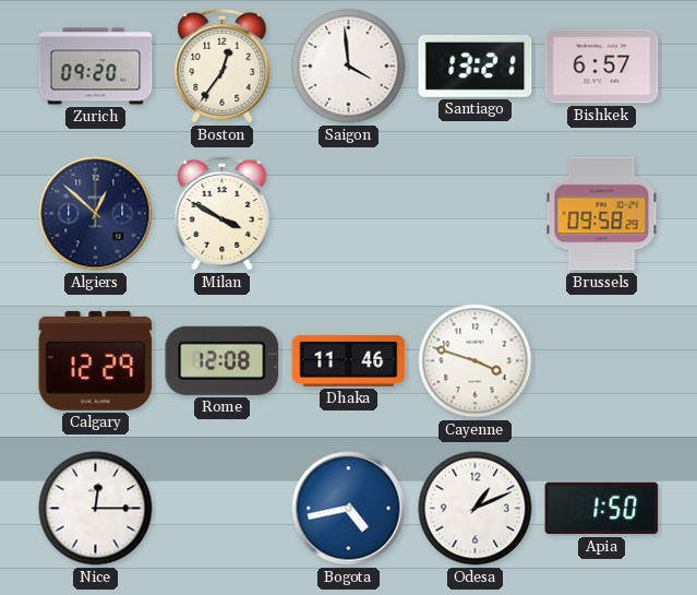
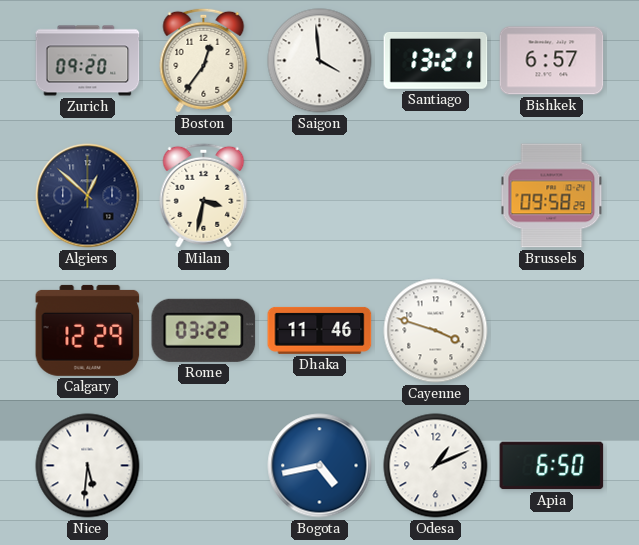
Milan: 3:50 -> 3:32 (204, 195)
Rome: 12:08 -> 03:22 (204, 330)
Nice: 12:15 -> 5:31 (88, 466)
Apia: 1:50 -> 6:50 (552, 466)
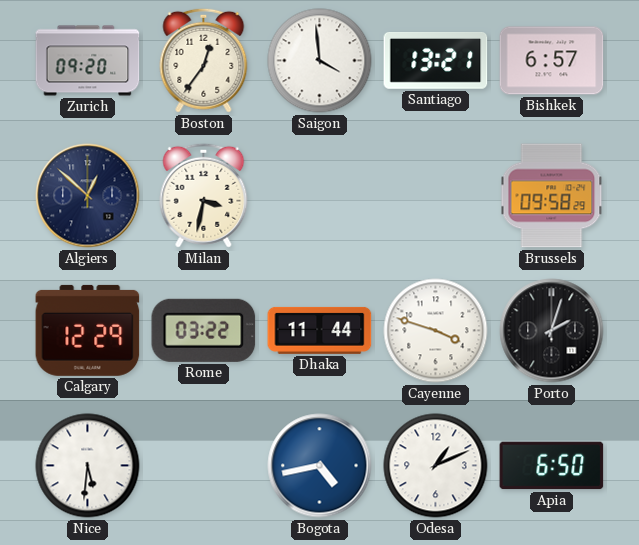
Dhaka: 11:46 -> 11:44 (320, 330)
Porto: none -> 2:03 (552, 331)
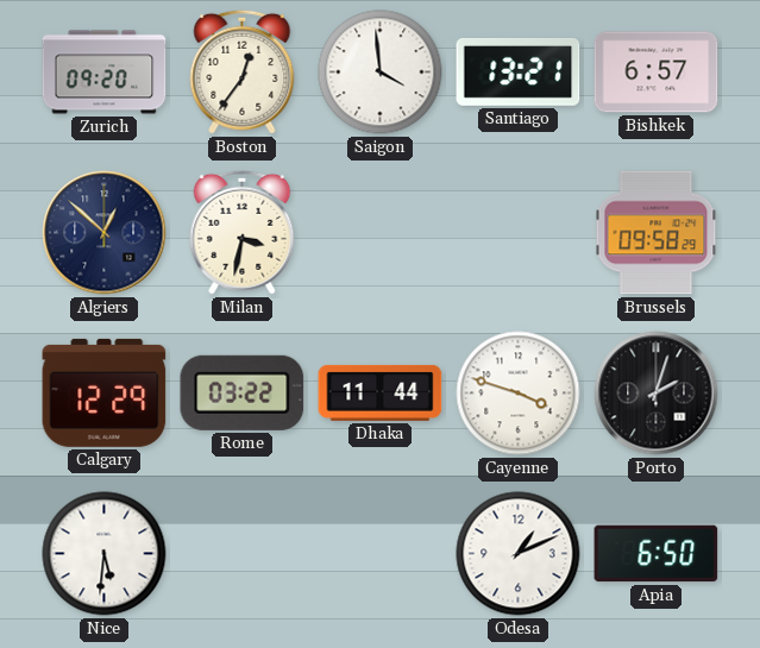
Bogota: 4:43 -> none (320, 466)
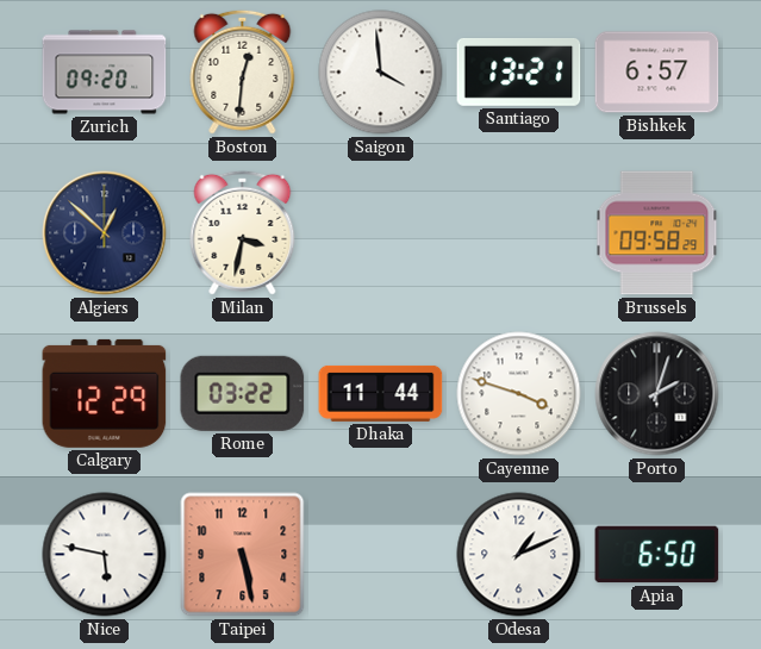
Boston: 12:36 -> 12:31 (243, 71)
Nice: 5:31 -> 5:47 (105, 555)
Taipei: none -> 5:28 (243, 555)
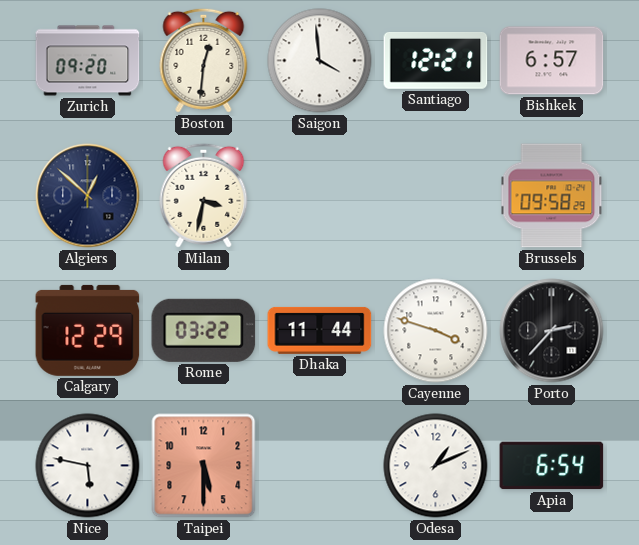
Santiago: 13:21 -> 12:21 (436, 61)
Porto: 2:03 -> 2:37 (552, 331)
Taipei: 5:28 -> 5:30 (204, 466)
Apia: 6:50 -> 6:54 (552, 466)
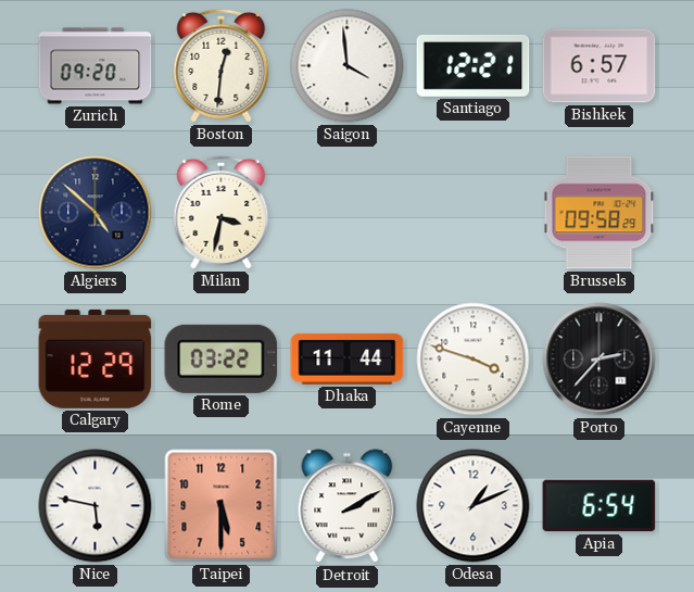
Algiers: 12:52 -> 4:52 (96, 213)
Detroit: none -> 2:10 (348, 506)
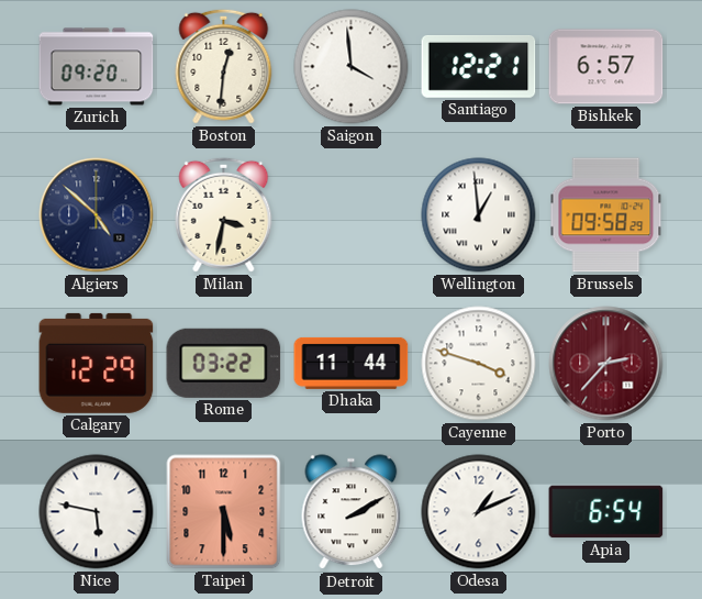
Wellington: none -> 12:59 (479, 215)
Porto dial: black -> burgundy (606, 364)
